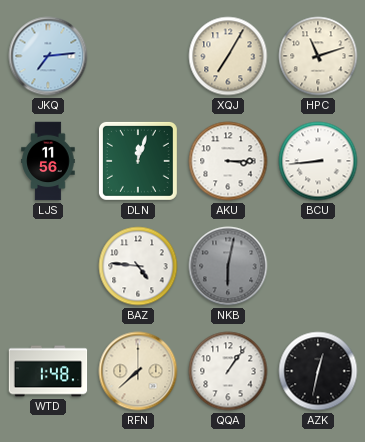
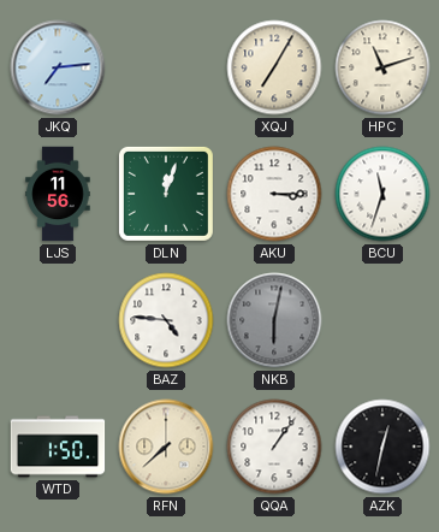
BCU: 8:44 -> 11:33 (382, 194)
WTD: 1:48 -> 1:50 (58, 447)
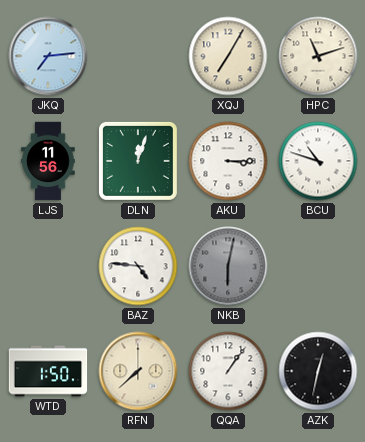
BCU: 11:33 -> 10:48 (318, 161)
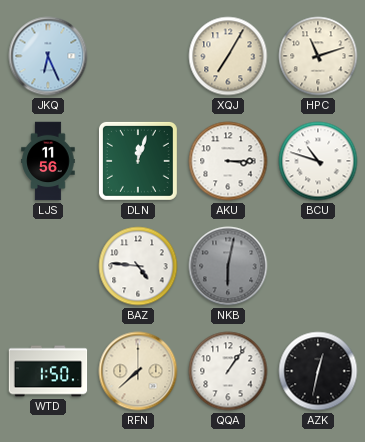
JKQ: 7:14 -> 6:26 (48, 56)
